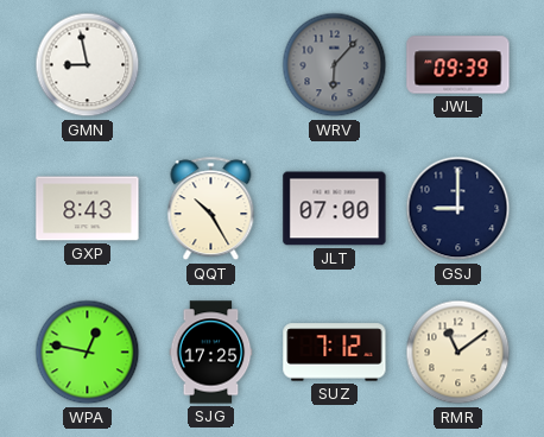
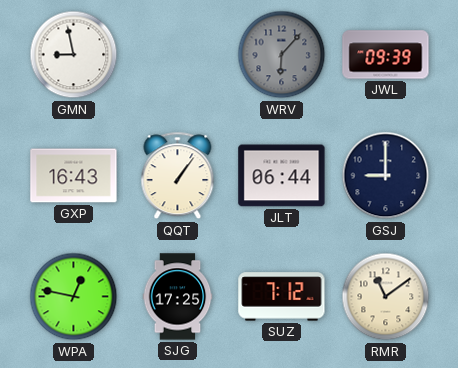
GXP: 8:43 -> 16:43 (74, 176)
QQT: 10:25 -> 1:06 (178, 176)
JLT: 07:00 -> 06:44 (282, 176)
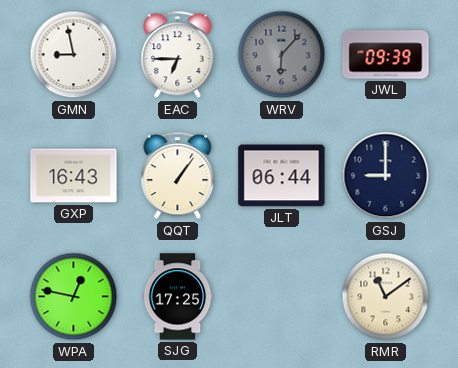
EAC: none -> 6:45 (178, 55)
SUZ: 7:12 -> none (282, 297)
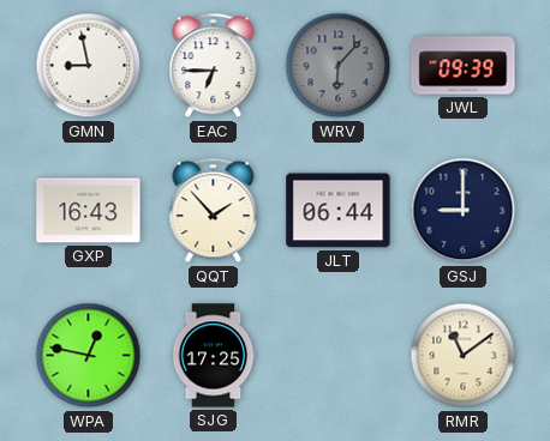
QQT: 1:06 -> 1:53 (214, 211)
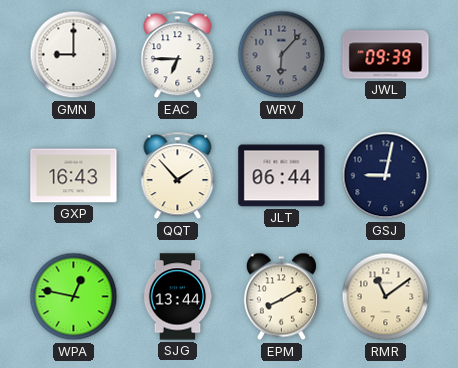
GMN: 8:58 -> 9:00 (74, 55)
GSJ: 9:00 -> 9:02 (386, 176)
SJG: 17:25 -> 13:44 (178, 297)
EPM: none -> 8:10 (281, 297)
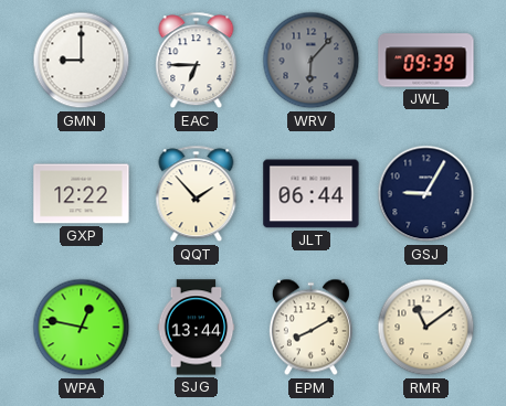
GXP: 16:43 -> 12:22 (82, 194)
GSJ: 9:02 -> 9:05 (426, 194)
